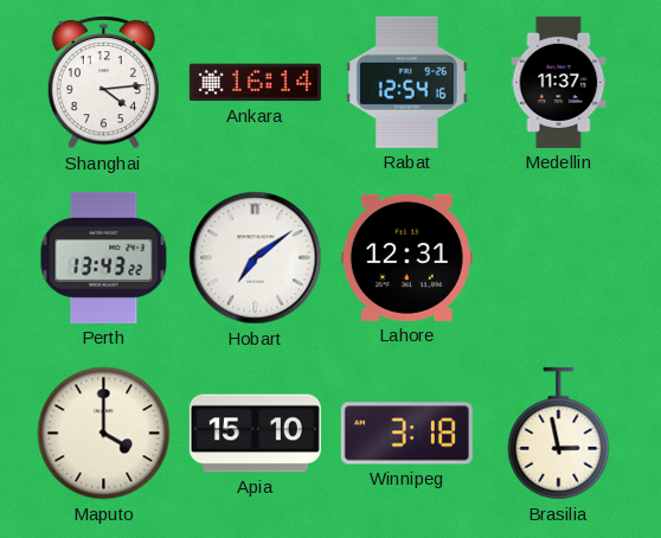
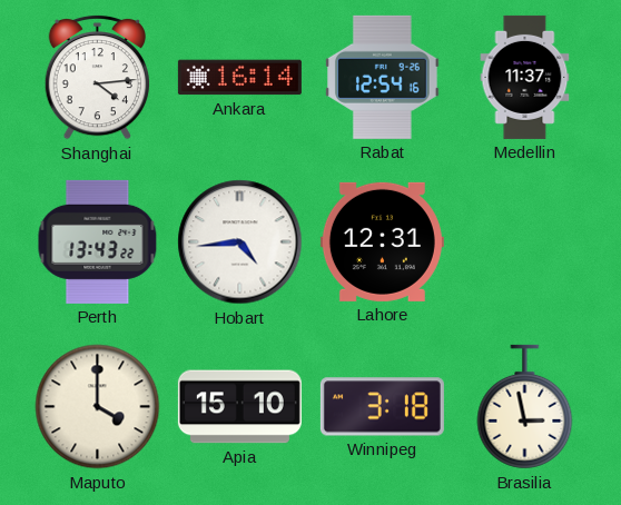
Hobart: 7:09 -> 4:44 (240, 242)
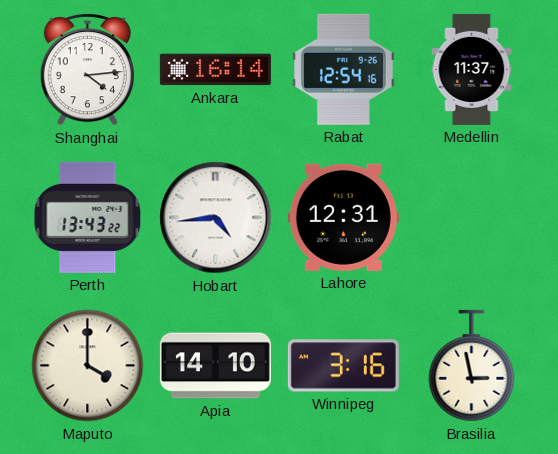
Apia: 15:10 -> 14:10 (215, 366)
Winnipeg: 3:18 -> 3:16 (343, 366)
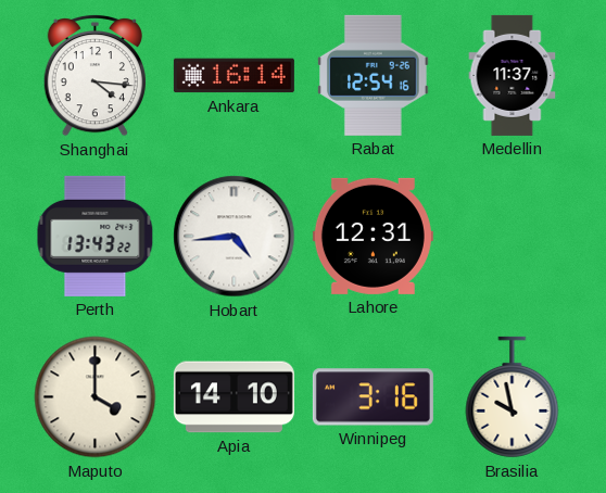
Shanghai: 4:14 -> 4:16 (94, 75)
Brasilia: 2:58 -> 9:58 (513, 397)
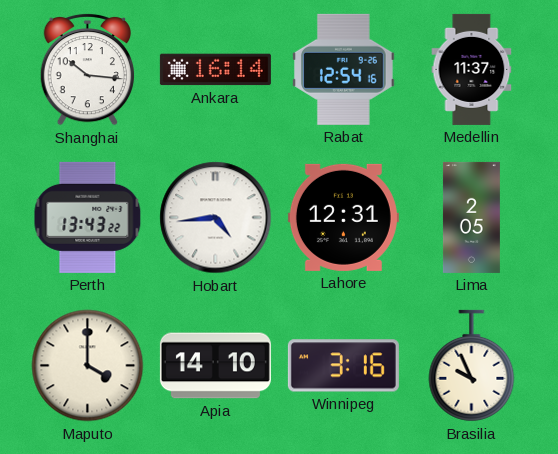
Shanghai: 4:16 -> 10:16 (87, 69)
Lima: none -> 2:05 (471, 217)
Brasilia: 9:58 -> 9:56 (472, 366)
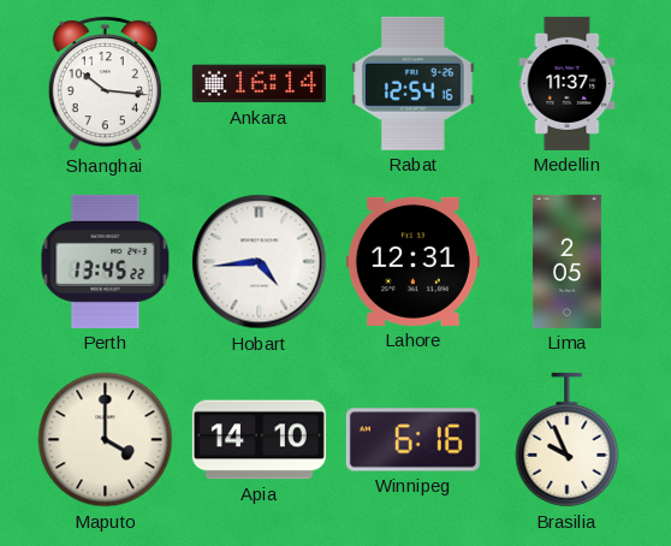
Perth: 13:43 -> 13:45 (106, 261)
Winnipeg: 3:16 -> 6:16 (412, 440)
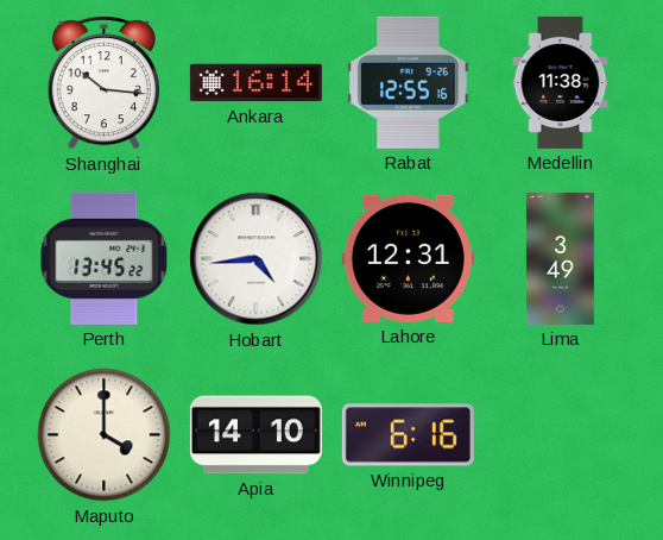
Rabat: 12:54 -> 12:55 (409, 82)
Medellin: 11:37 -> 11:38 (561, 82)
Lima: 2:05 -> 3:49 (560, 258)
Brasilia: 9:56 -> none (568, 440)
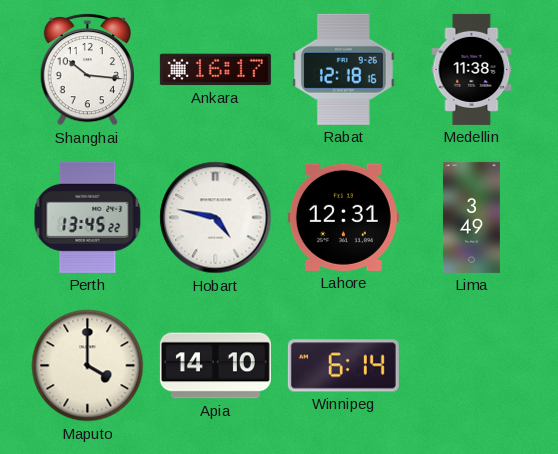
Ankara: 16:14 -> 16:17 (215, 70)
Rabat: 12:55 -> 12:18 (344, 69)
Hobart: 4:44 -> 4:47 (216, 218)
Winnipeg: 6:16 -> 6:14 (343, 366)
